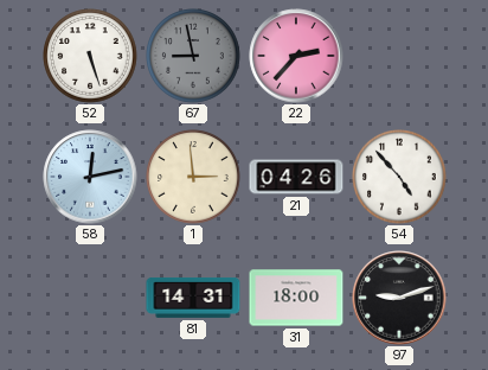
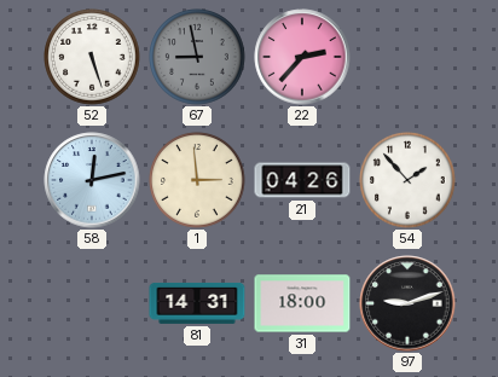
54: 4:53 -> 1:53 (407, 180)
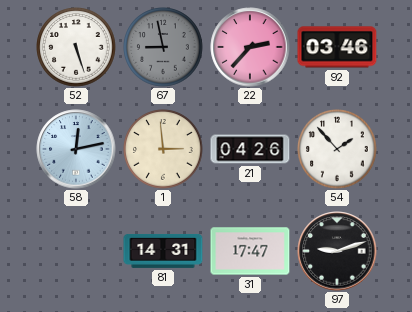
92: none -> 03:46 (337, 47)
31: 18:00 -> 17:47 (250, 251)
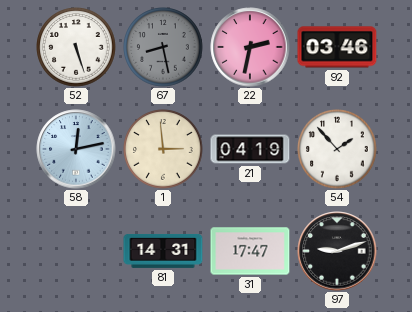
67: 8:58 -> 8:28 (163, 47)
22: 2:37 -> 2:32 (250, 47)
21: 04:26 -> 04:19 (250, 149)
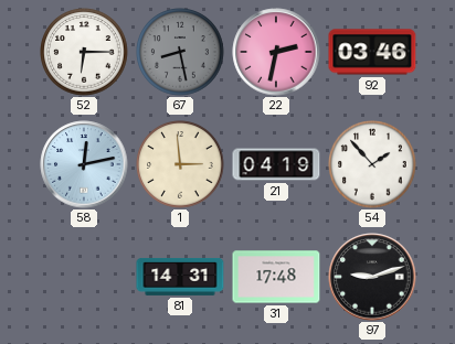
52: 5:27 -> 6:15 (84, 52)
31: 17:47 -> 17:48 (276, 277)
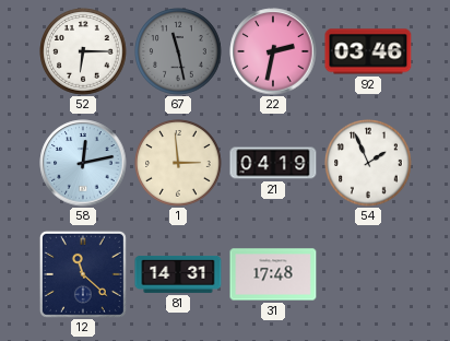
67: 8:28 -> 11:28 (178, 51)
54: 1:53 -> 1:56 (368, 163)
12: none -> 11:22 (83, 274)
97: 9:12 -> none (372, 277)
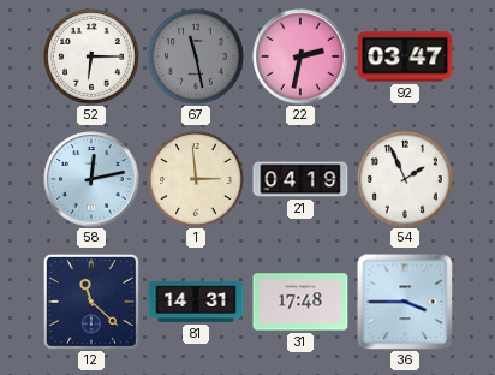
92: 03:46 -> 03:47 (405, 56)
36: none -> 3:45 (405, 302)
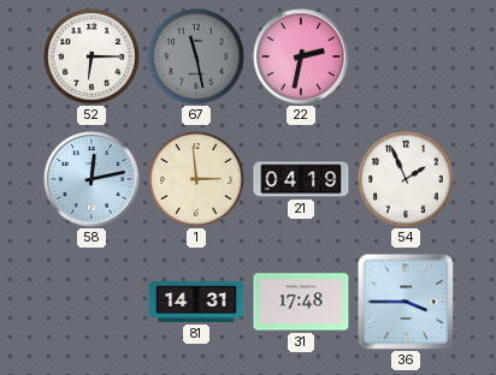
92: 03:47 -> none (405, 56)
12: 11:22 -> none (91, 302)
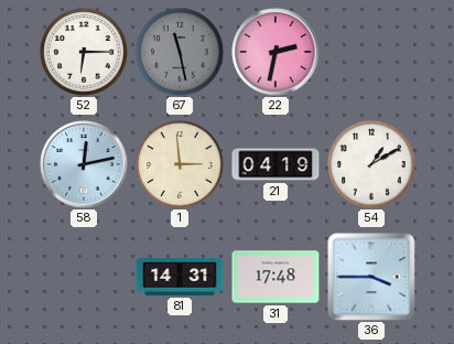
54: 1:56 -> 1:10 (371, 164)
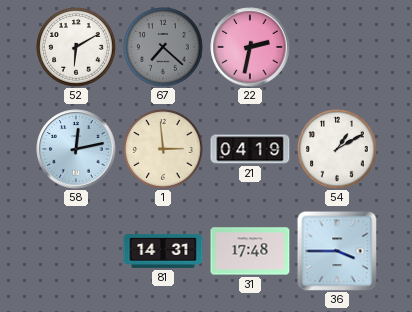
52: 6:15 -> 6:10 (76, 47)
67: 11:28 -> 7:22 (163, 47)
